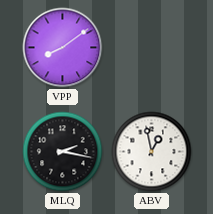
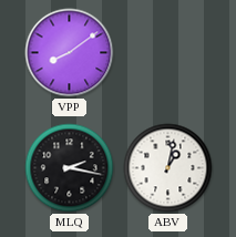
ABV: 12:58 -> 1:02 (168, 168)
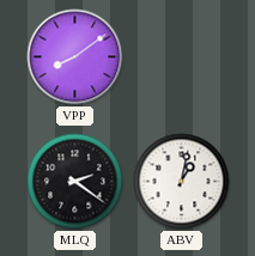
MLQ: 2:17 -> 2:21 (75, 182)
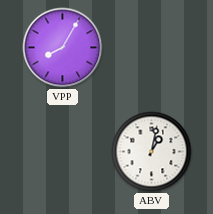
VPP: 8:09 -> 8:05 (63, 48)
MLQ: 2:21 -> none (75, 182)
